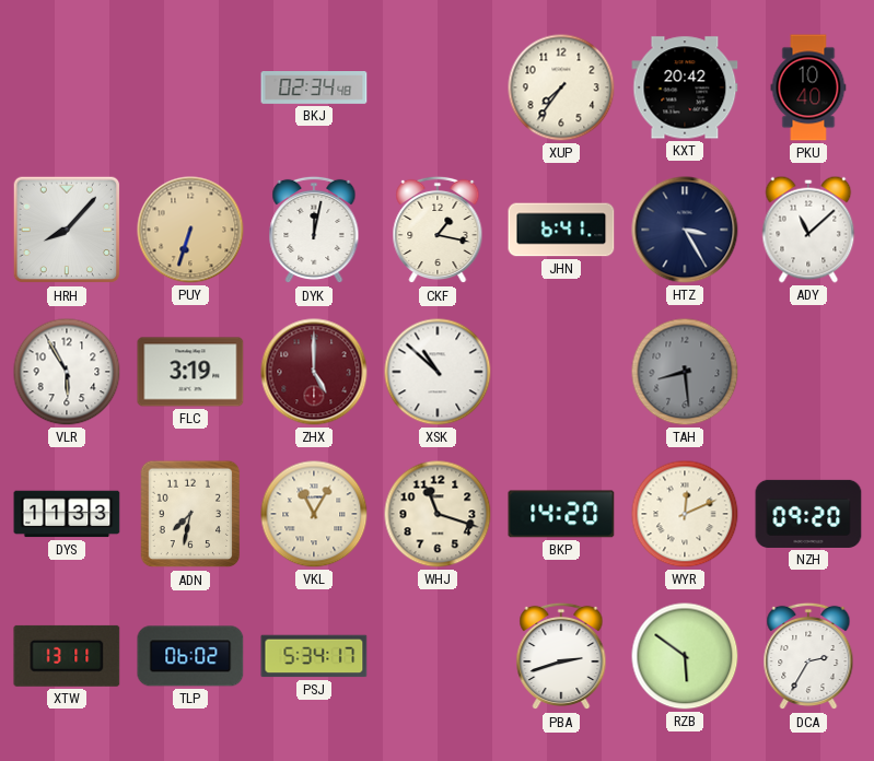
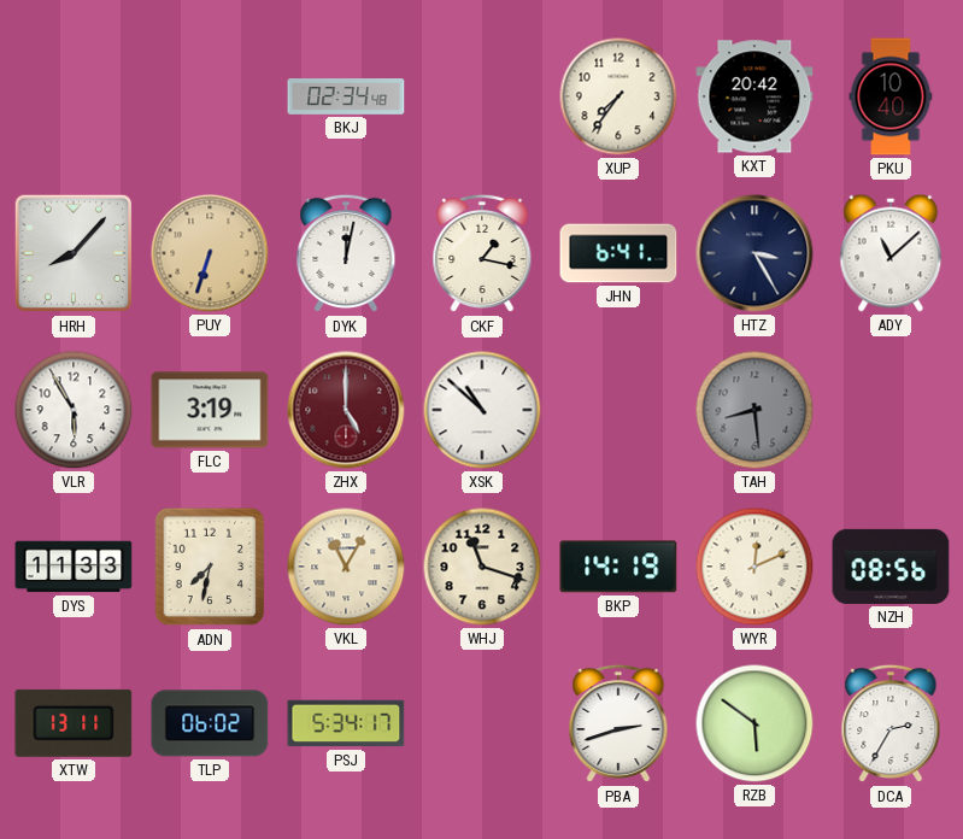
BKP: 14:20 -> 14:19 (618, 567)
NZH: 09:20 -> 08:56 (891, 567)
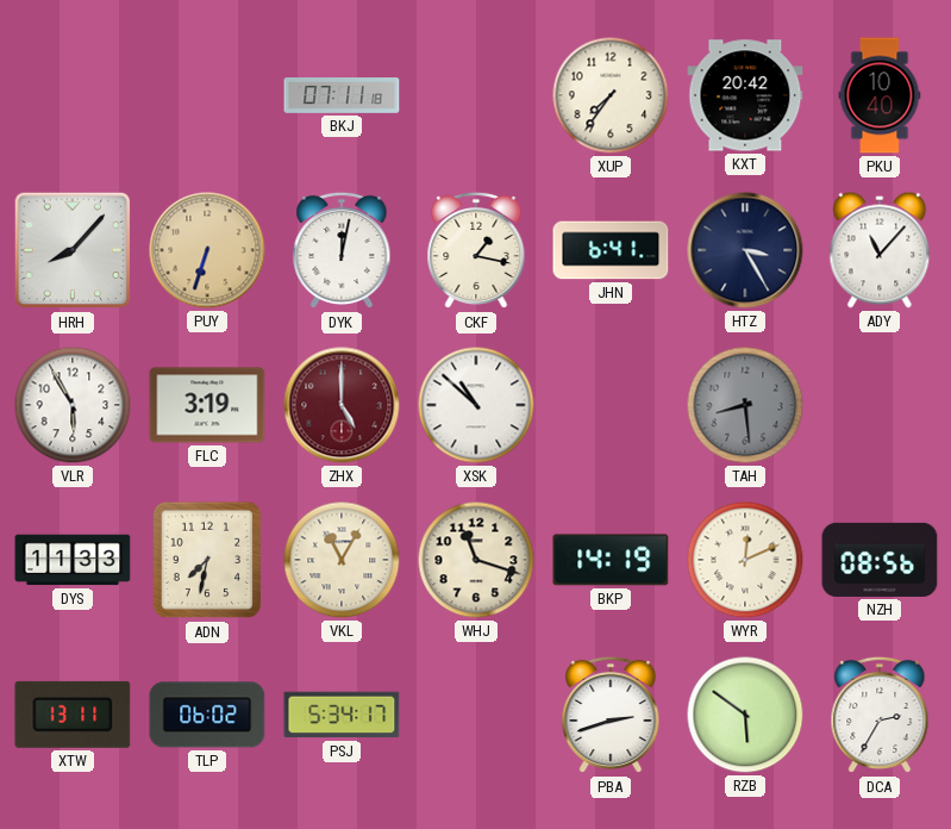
BKJ: 02:34 -> 07:11 (342, 96)
ADY: 11:08 -> 11:07 (880, 250)
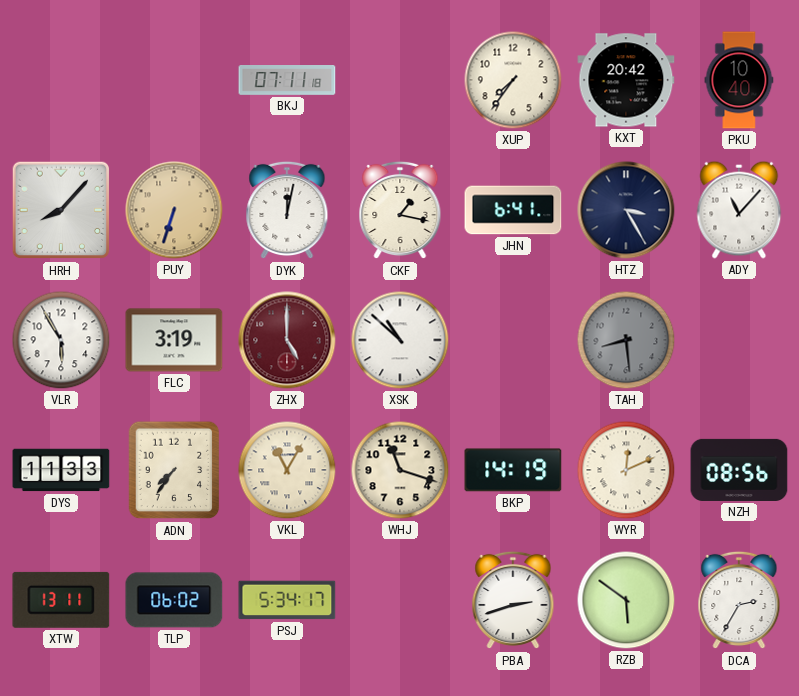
ADN: 7:32 -> 7:36 (174, 470)
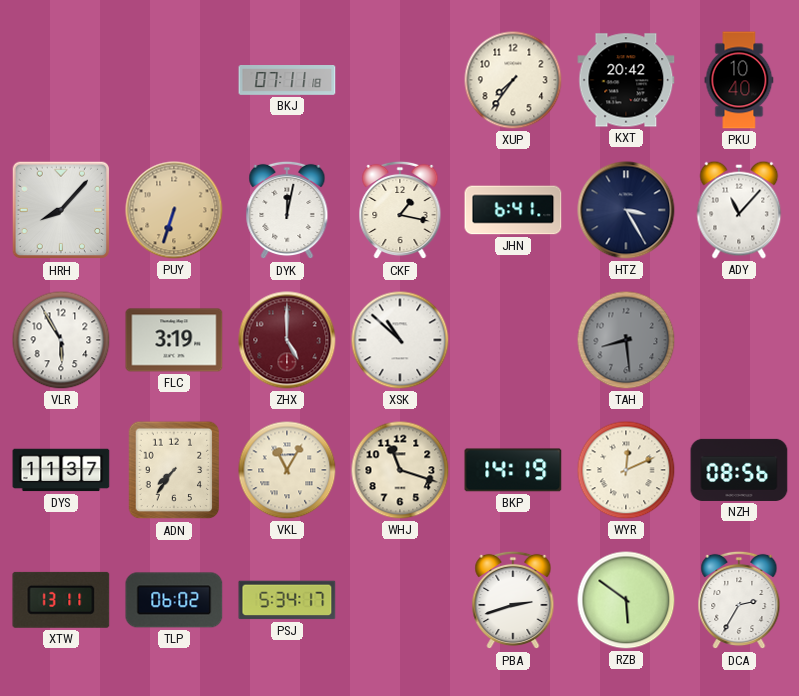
DYS: 11:33 -> 11:37 (61, 470)
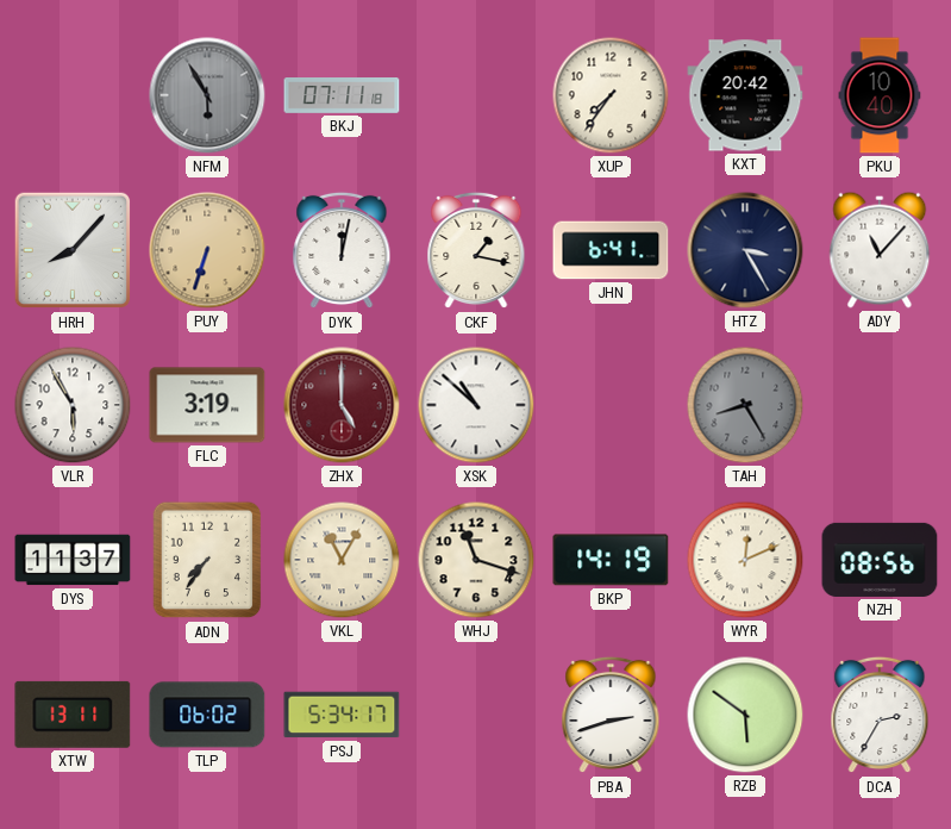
NFM: none -> 5:55 (207, 95)
TAH: 8:29 -> 8:25 (745, 405)
